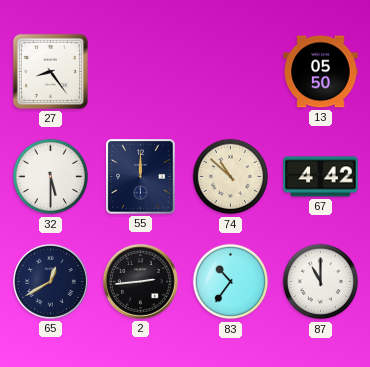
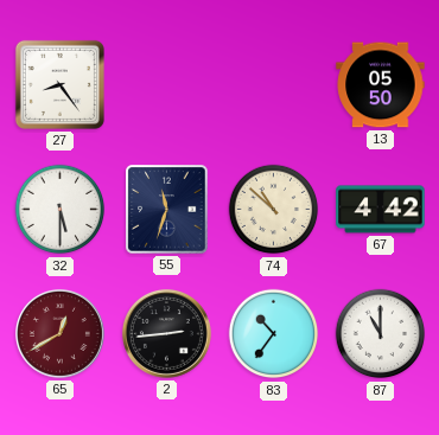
55: 12:00 -> 11:33 (167, 210)
65 dial: navy -> burgundy (59, 333)
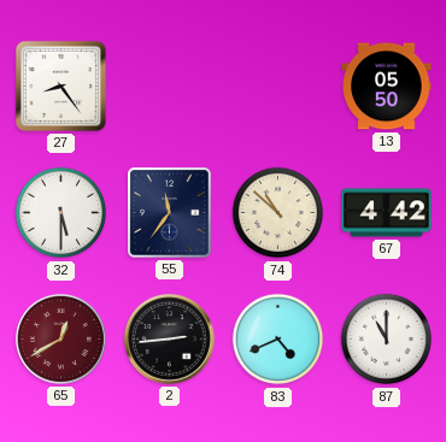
55: 11:33 -> 11:36 (170, 213)
83: 10:36 -> 4:41 (278, 340)
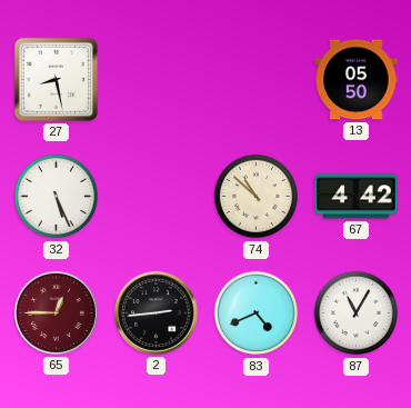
27: 8:24 -> 8:28 (56, 79)
32: 5:30 -> 5:26 (57, 197)
55: 11:36 -> none (170, 213)
65: 12:40 -> 12:45 (56, 312)
87: 11:00 -> 11:05 (357, 314)
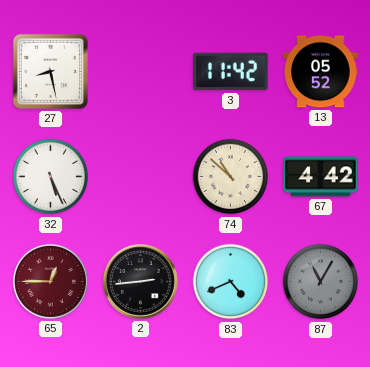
3: none -> 11:42 (231, 72)
13: 05:50 -> 05:52 (321, 72)
87 dial: white -> grey (321, 282)
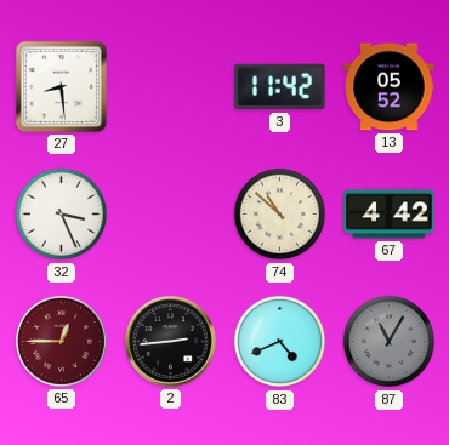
27: 8:28 -> 8:29 (61, 86)
32: 5:26 -> 3:26 (62, 215)
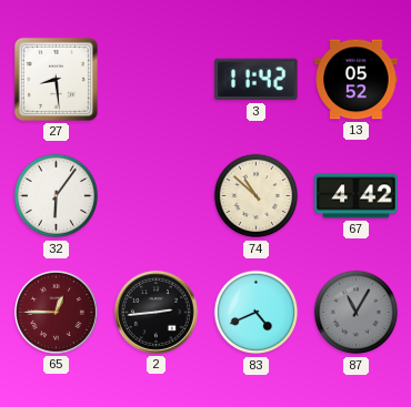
32: 3:26 -> 6:06 (57, 196)
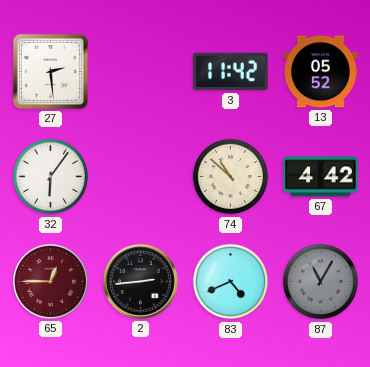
27: 8:29 -> 2:29 (50, 71)
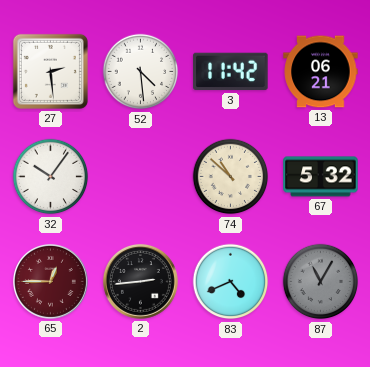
52: none -> 4:29 (141, 72)
13: 05:52 -> 06:21 (321, 72)
32: 6:06 -> 10:06 (51, 177)
67: 4:42 -> 5:32 (321, 177)
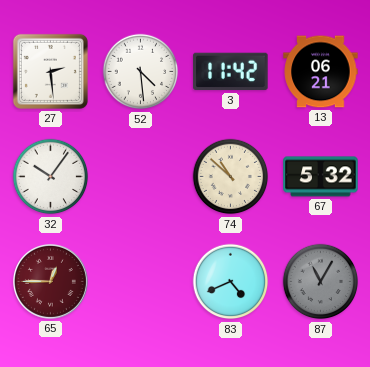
2: 2:44 -> none (140, 281)
